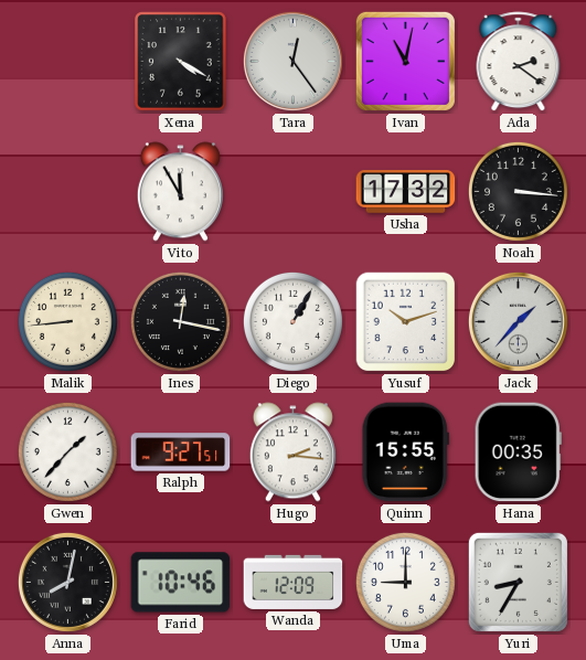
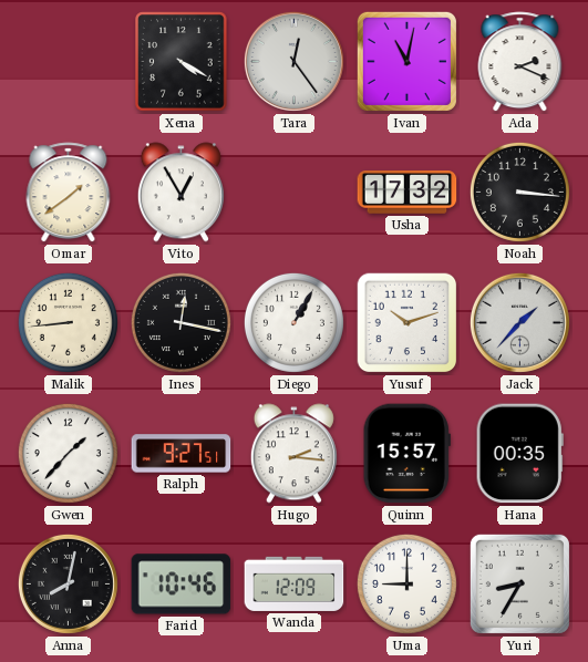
Ada: 2:21 -> 2:19 (520, 62)
Omar: none -> 1:39 (69, 193)
Vito: 11:55 -> 12:55 (180, 193)
Quinn: 15:55 -> 15:57 (406, 454)
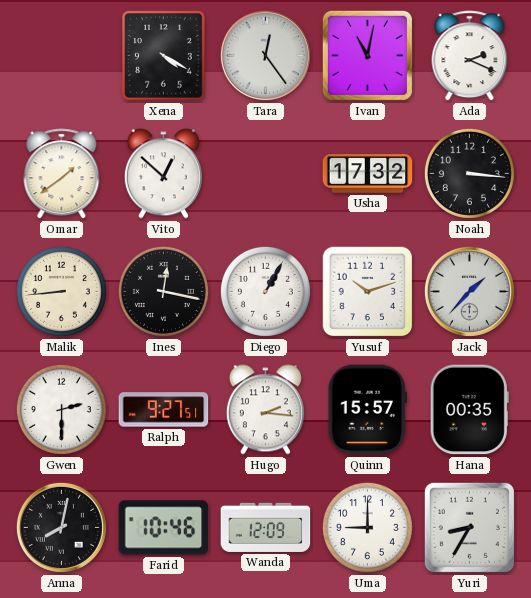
Vito: 12:55 -> 12:52 (163, 174)
Gwen: 1:37 -> 2:30 (61, 409)
